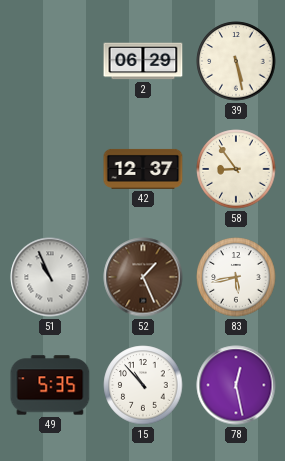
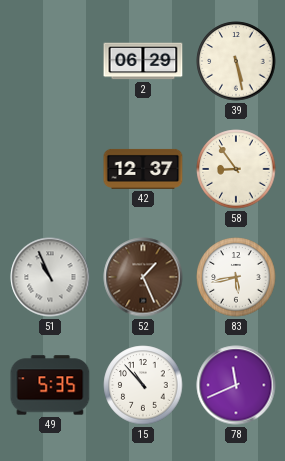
78: 12:28 -> 11:41 (236, 385)
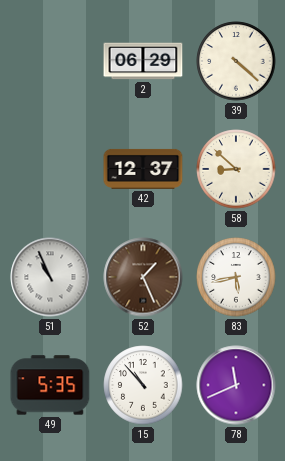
39: 5:28 -> 4:22 (236, 61)
58: 8:54 -> 8:52 (236, 169)
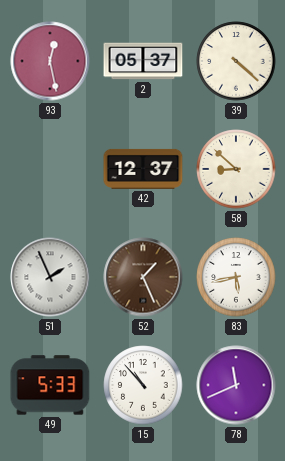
93: none -> 12:28 (50, 61)
2: 06:29 -> 05:37 (143, 61)
51: 10:56 -> 1:56 (50, 277)
49: 5:35 -> 5:33 (50, 385)
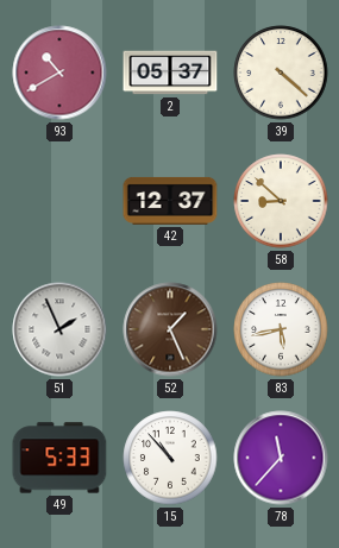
93: 12:28 -> 10:40 (59, 73)
78: 11:41 -> 11:37 (281, 458)
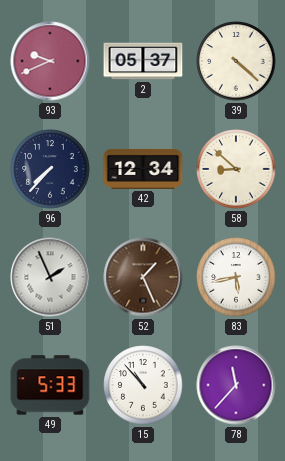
93: 10:40 -> 9:41 (50, 61)
96: none -> 7:37 (50, 169)
42: 12:37 -> 12:34 (143, 169)
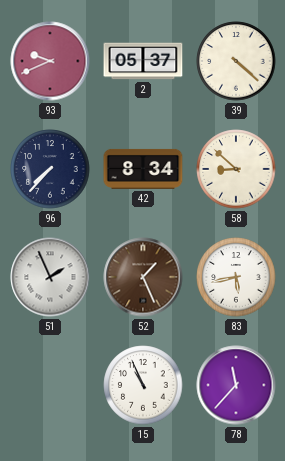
42: 12:34 -> 8:34 (143, 169)
49: 5:33 -> none (50, 385)
15: 10:53 -> 10:56 (143, 385)
